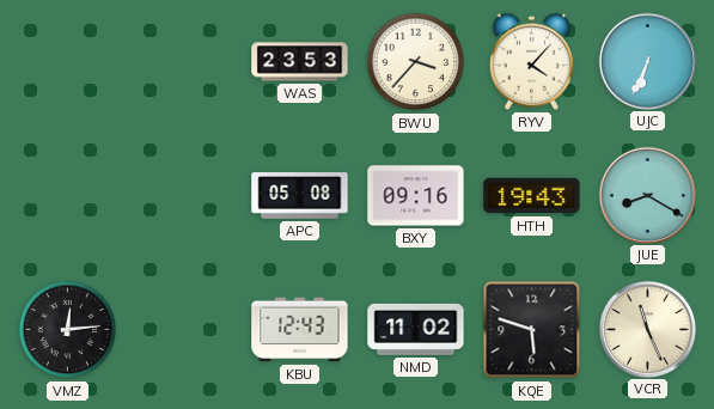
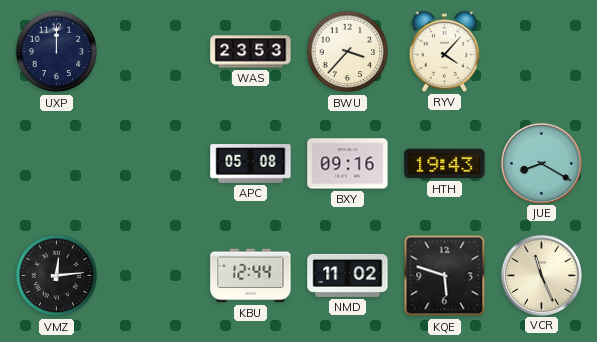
UXP: none -> 12:00 (57, 52)
UJC: 6:34 -> none (647, 61)
KBU: 12:43 -> 12:44 (251, 276)
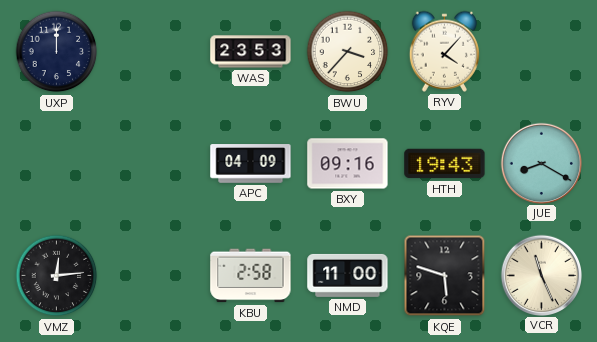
APC: 05:08 -> 04:09 (251, 164)
KBU: 12:44 -> 2:58 (251, 276)
NMD: 11:02 -> 11:00 (348, 275)
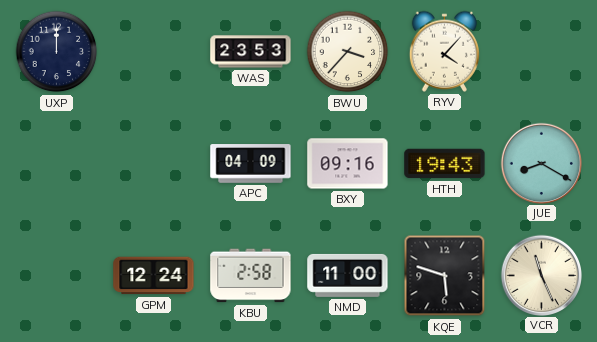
VMZ: 12:14 -> none (57, 276)
GPM: none -> 12:24 (154, 276)
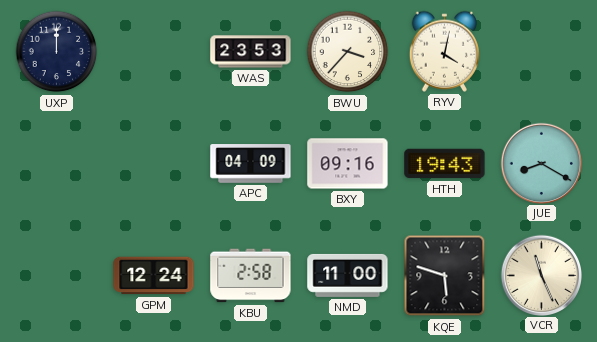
RYV: 4:07 -> 4:02 (444, 51)
